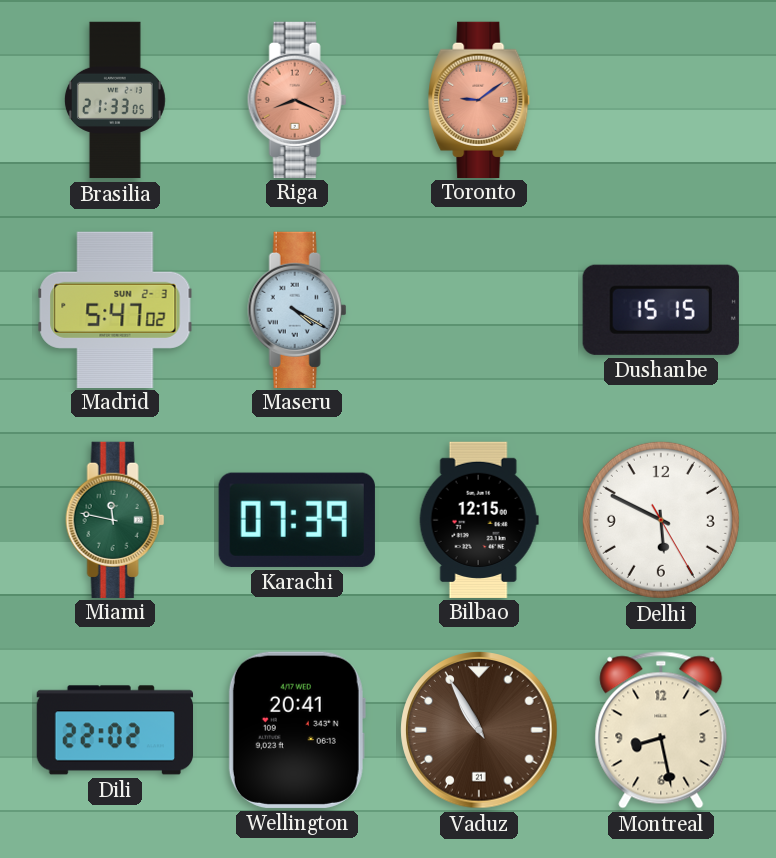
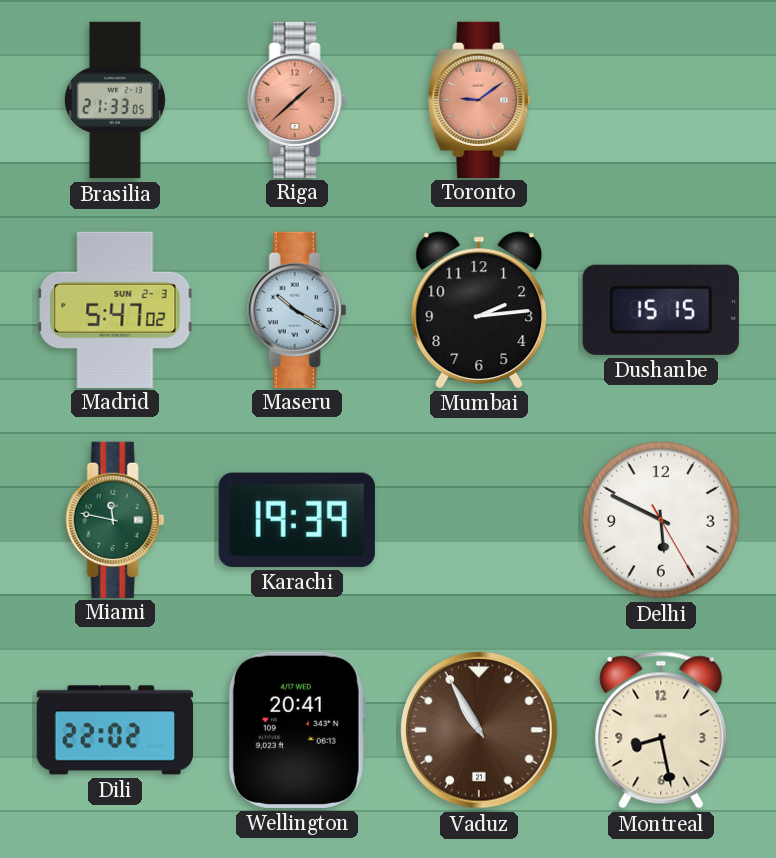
Riga: 8:19 -> 1:38 (297, 99)
Maseru: 4:20 -> 10:20 (297, 309)
Mumbai: none -> 2:14 (479, 310)
Karachi: 07:39 -> 19:39 (297, 520)
Bilbao: 12:15 -> none (479, 519)
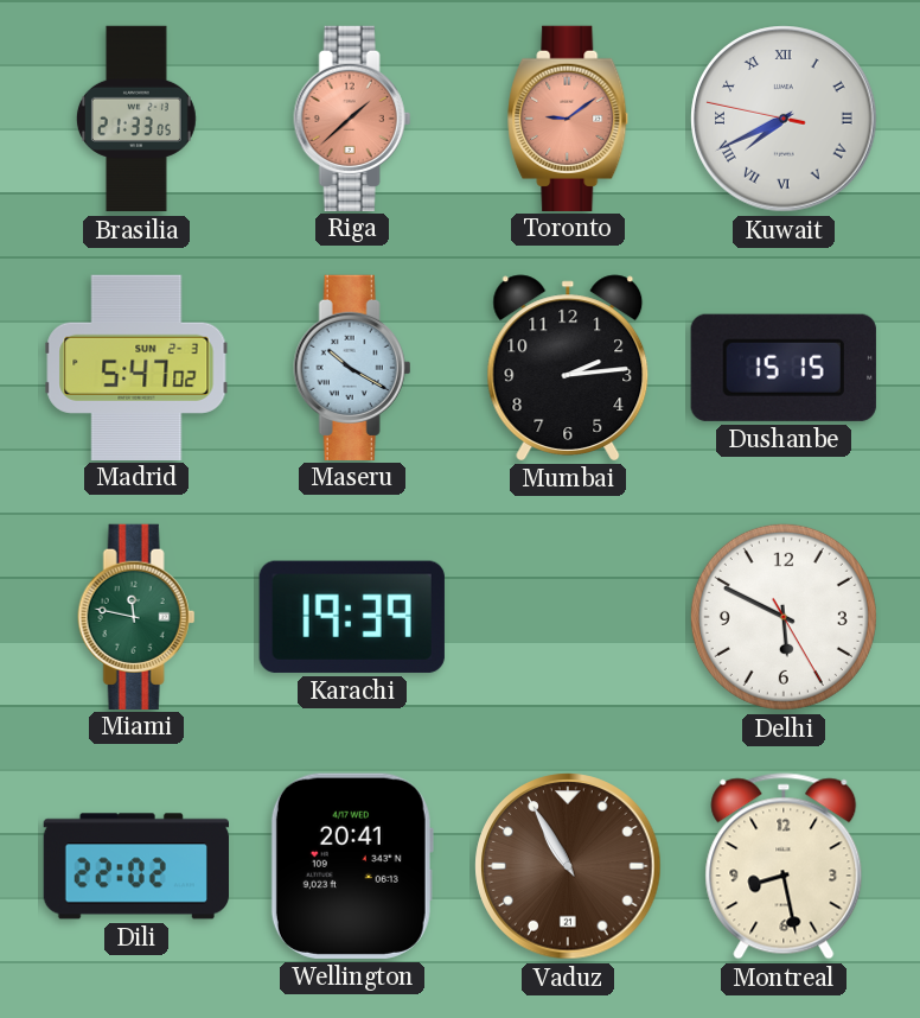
Kuwait: none -> 7:40 (784, 119)
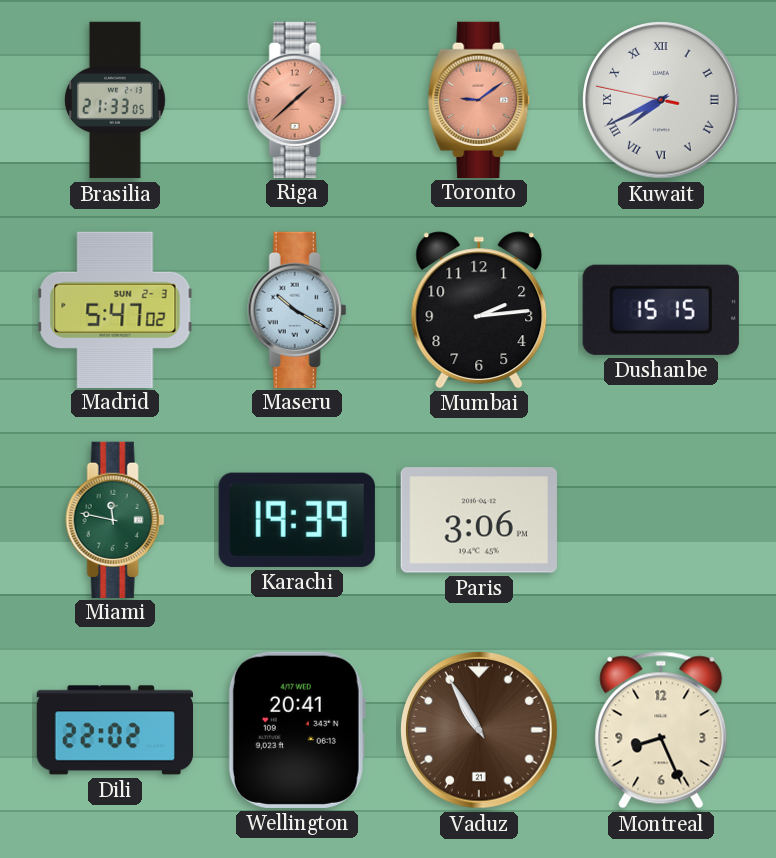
Paris: none -> 3:06 (479, 520)
Delhi: 5:49 -> none (784, 617)
Montreal: 8:28 -> 8:26 (661, 730)
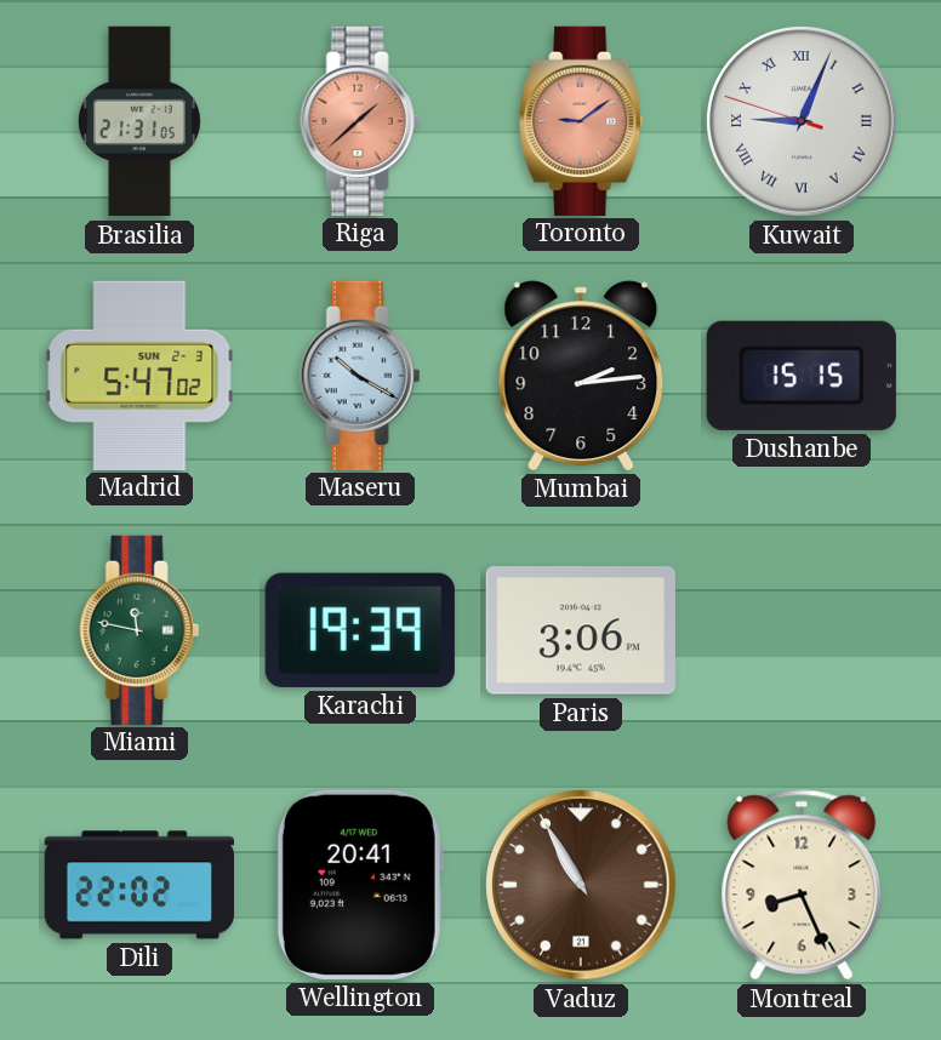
Brasilia: 21:33 -> 21:31 (139, 121)
Kuwait: 7:40 -> 9:03 (802, 121)
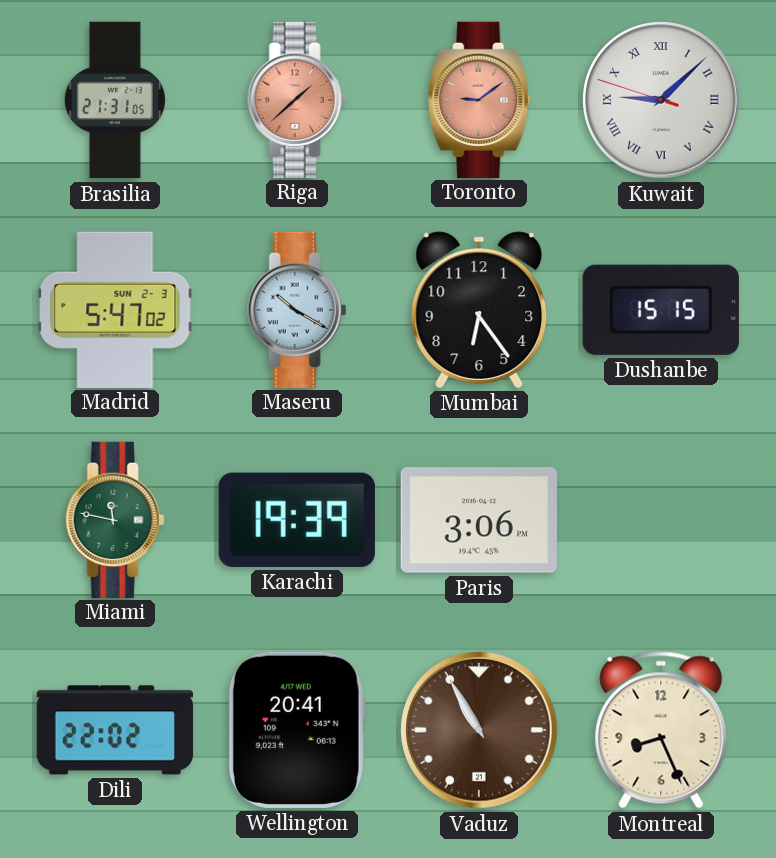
Kuwait: 9:03 -> 9:07 (661, 100)
Mumbai: 2:14 -> 6:24 (479, 310)
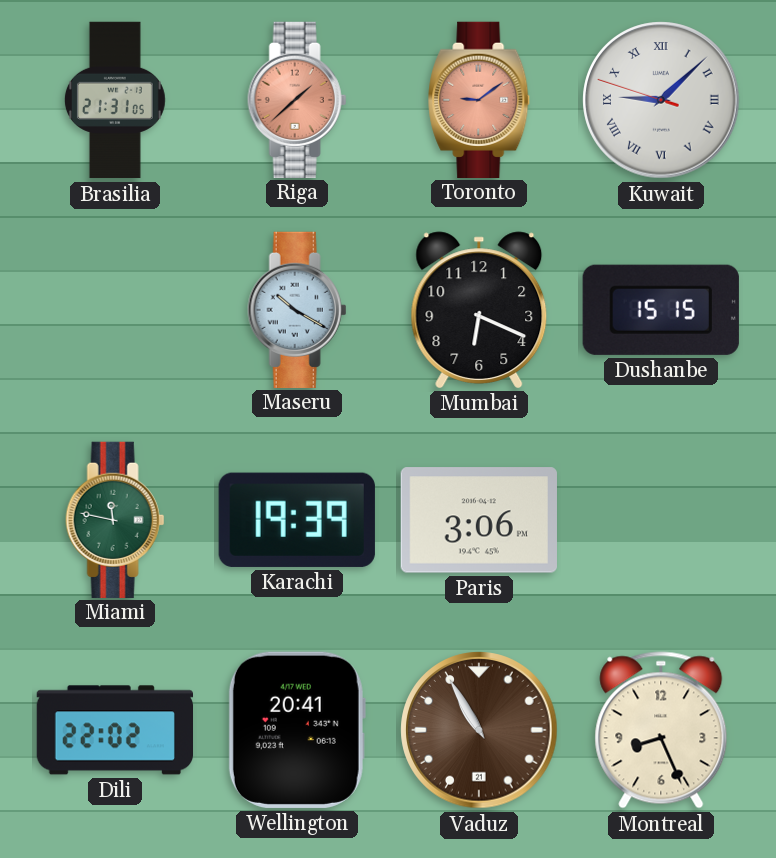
Madrid: 5:47 -> none (115, 309)
Mumbai: 6:24 -> 6:19 (479, 310)
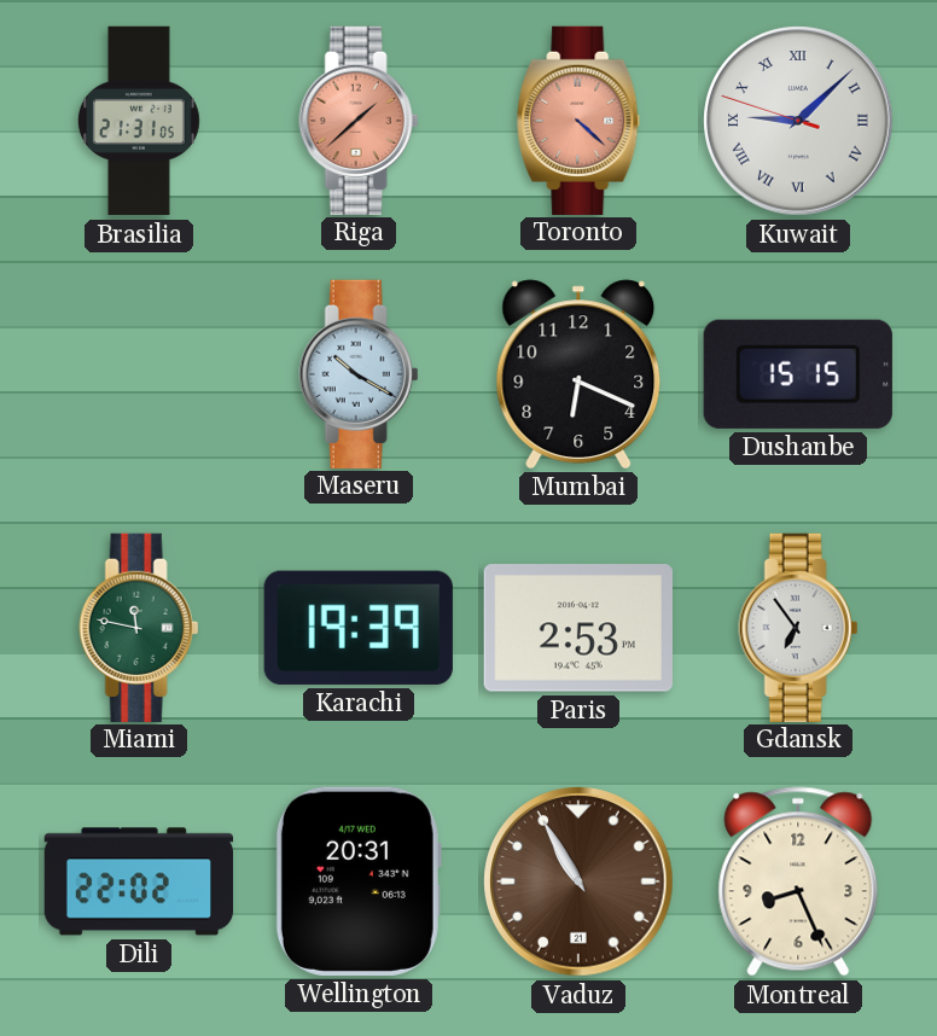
Toronto: 9:09 -> 4:22 (580, 120)
Paris: 3:06 -> 2:53 (578, 628)
Gdansk: none -> 6:54 (798, 627)
Wellington: 20:41 -> 20:31 (359, 881)
